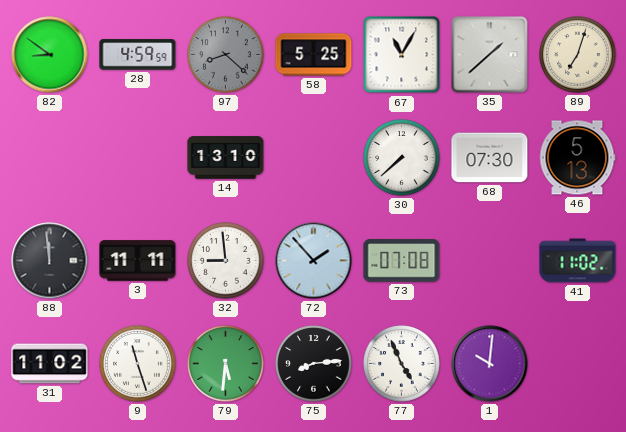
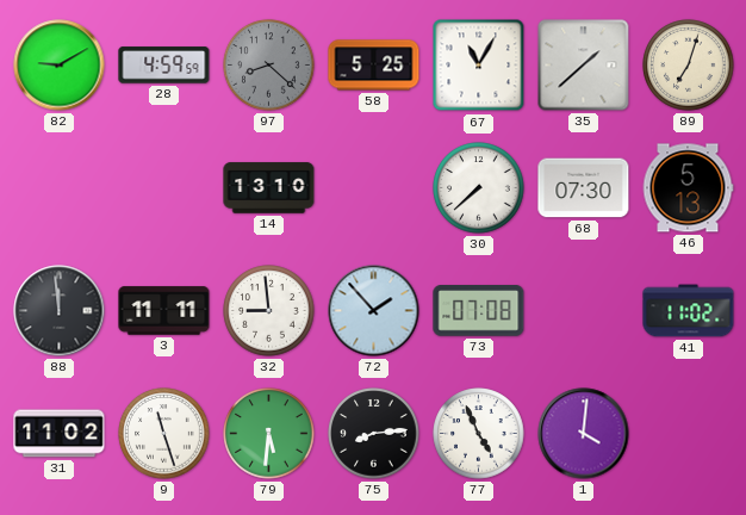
82: 8:51 -> 9:10 (60, 66)
1: 10:01 -> 4:01 (584, 434)
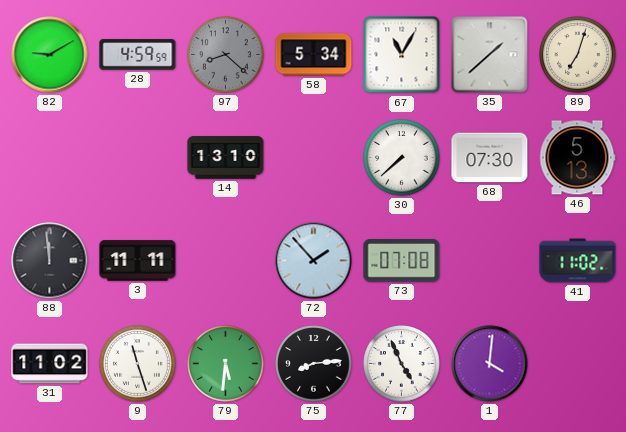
58: 5:25 -> 5:34 (314, 55)
32: 8:59 -> none (269, 311)
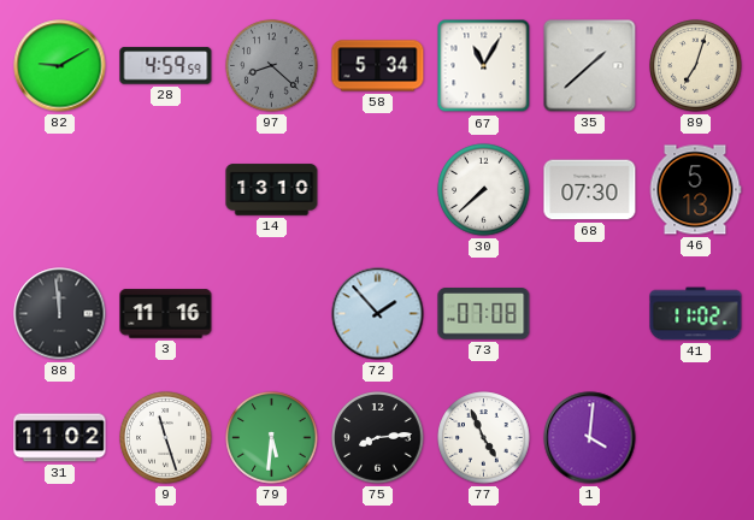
3: 11:11 -> 11:16 (166, 314)
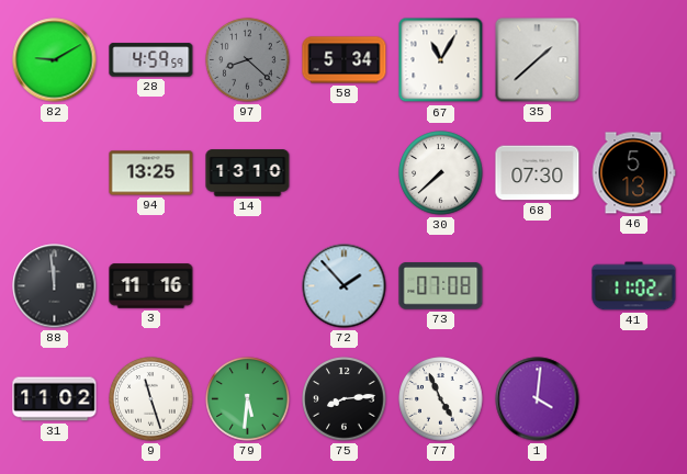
89: 7:03 -> none (696, 66)
94: none -> 13:25 (151, 173)
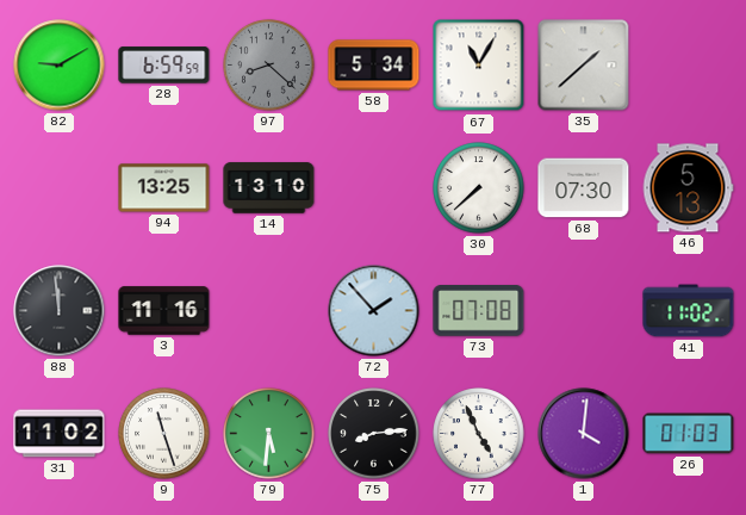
28: 4:59 -> 6:59 (164, 66)
26: none -> 01:03 (689, 434)
